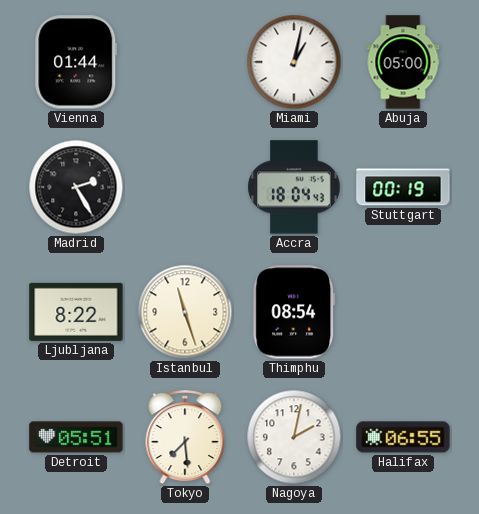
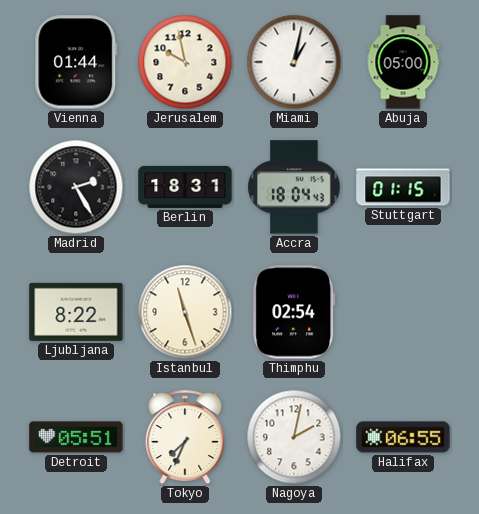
Jerusalem: none -> 9:58 (185, 62)
Berlin: none -> 18:31 (185, 187)
Stuttgart: 00:19 -> 01:15 (403, 187)
Thimphu: 08:54 -> 02:54 (294, 312)
Tokyo: 7:29 -> 7:34 (185, 438)
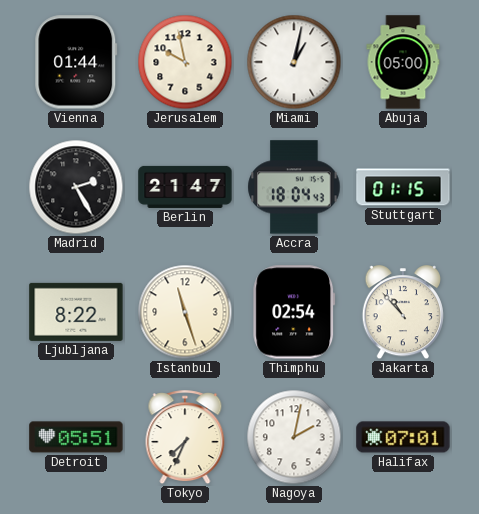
Berlin: 18:31 -> 21:47 (185, 187)
Jakarta: none -> 10:53 (402, 313)
Halifax: 06:55 -> 07:01 (403, 437)
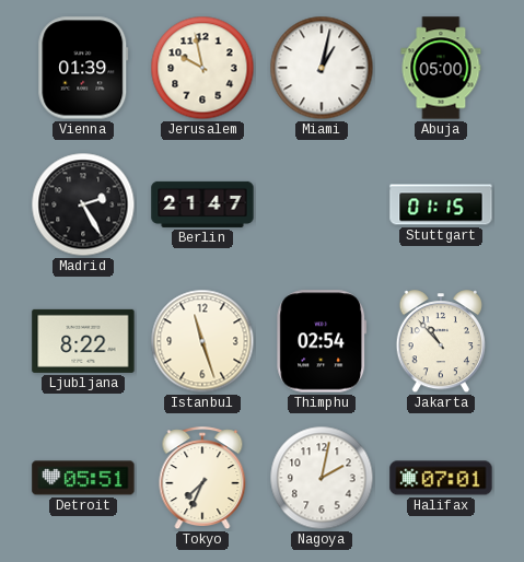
Vienna: 01:44 -> 01:39 (83, 68)
Accra: 18:04 -> none (294, 187)
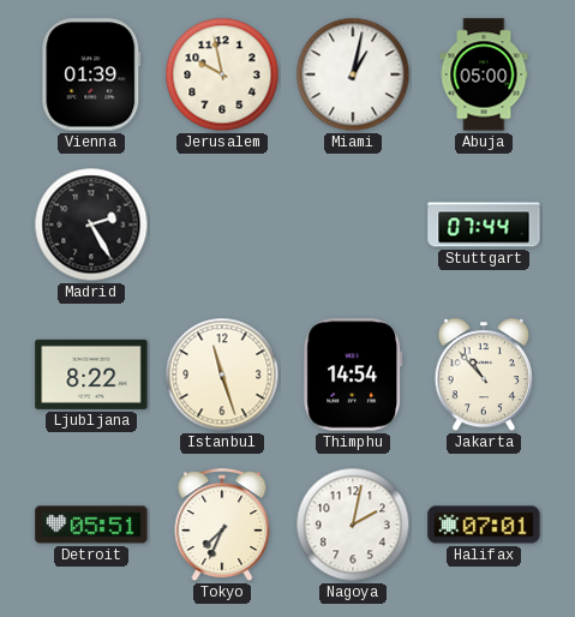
Berlin: 21:47 -> none (202, 204)
Stuttgart: 01:15 -> 07:44 (484, 224)
Thimphu: 02:54 -> 14:54 (353, 375)
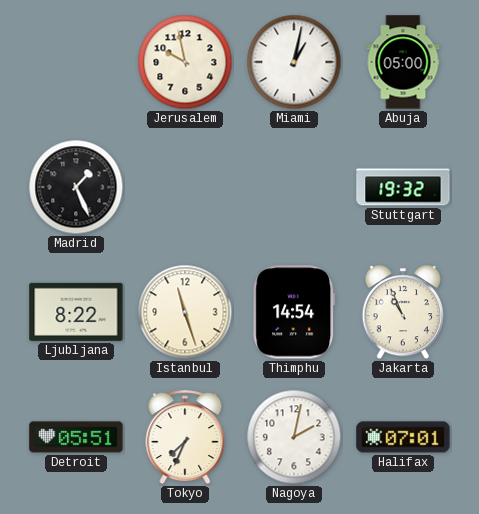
Vienna: 01:39 -> none (91, 74)
Madrid: 2:25 -> 1:26 (76, 187)
Stuttgart: 07:44 -> 19:32 (403, 187)
Jakarta: 10:53 -> 10:56 (402, 313)
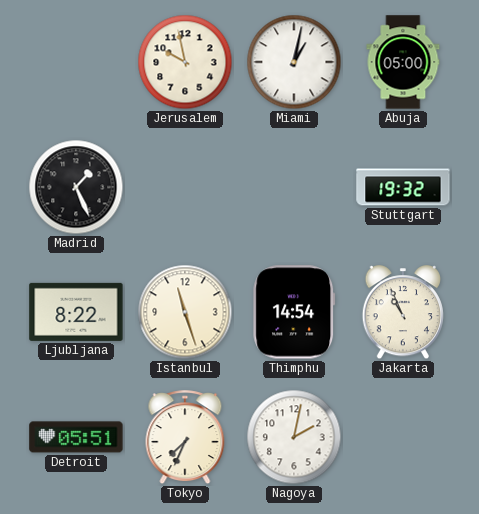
Halifax: 07:01 -> none (403, 437)
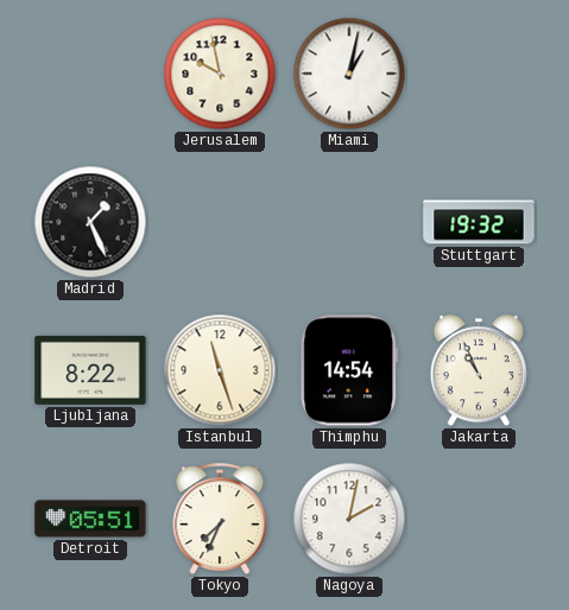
Abuja: 05:00 -> none (403, 62)
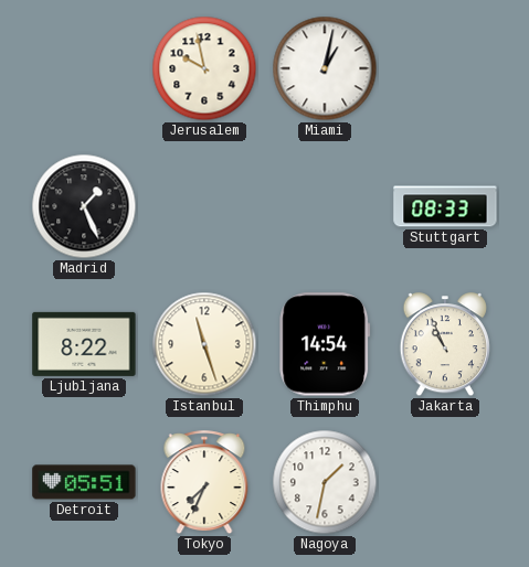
Stuttgart: 19:32 -> 08:33 (445, 206)
Nagoya: 2:02 -> 1:32 (325, 482)
